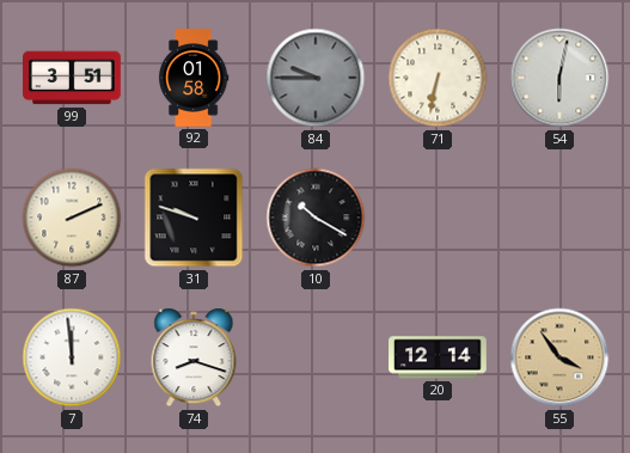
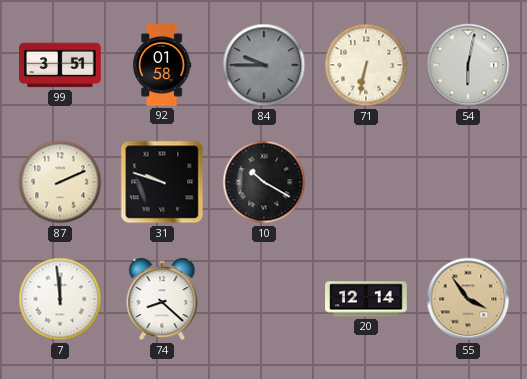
74: 8:18 -> 8:22 (162, 299)
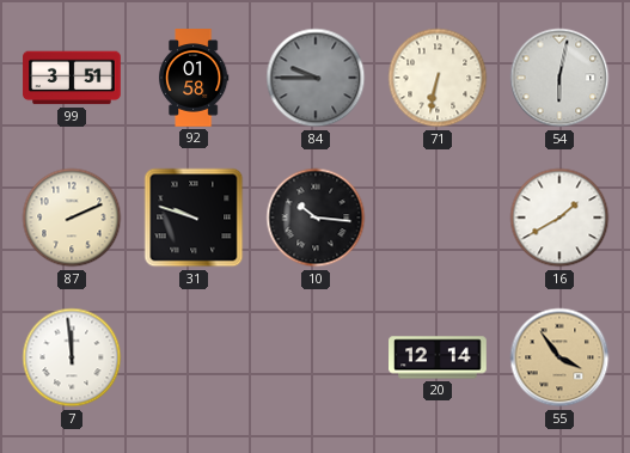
10: 10:20 -> 10:16 (316, 218)
16: none -> 1:40 (559, 218)
74: 8:22 -> none (162, 299)
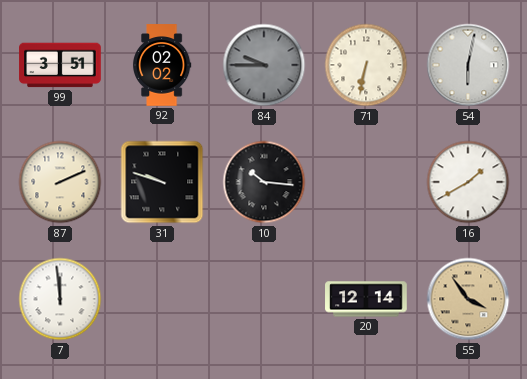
92: 01:58 -> 02:02 (162, 65)
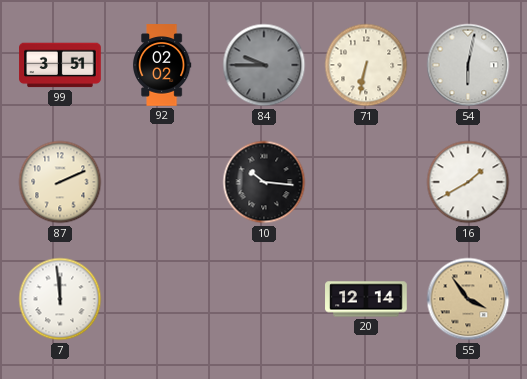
31: 9:48 -> none (162, 182)
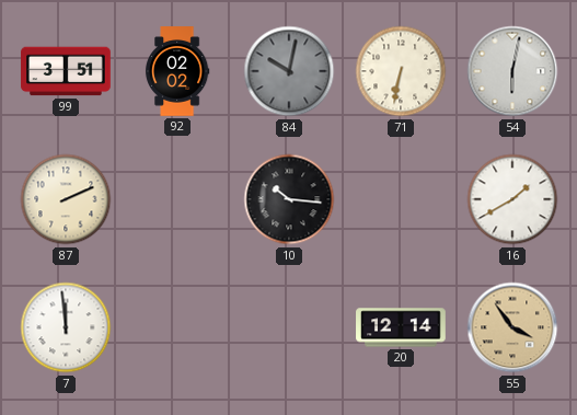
84: 9:45 -> 10:02 (289, 71)
